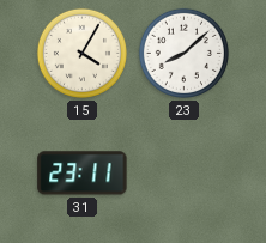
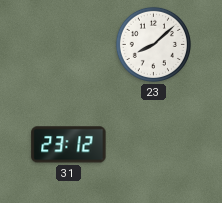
15: 4:05 -> none (81, 53)
31: 23:11 -> 23:12 (69, 145)
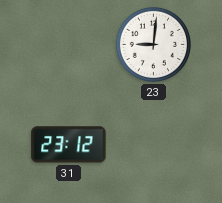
23: 8:08 -> 9:01 (153, 44)
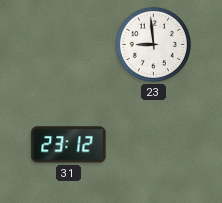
23: 9:01 -> 8:59 (153, 44)
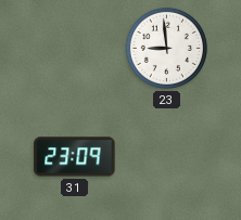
31: 23:12 -> 23:09 (75, 157)
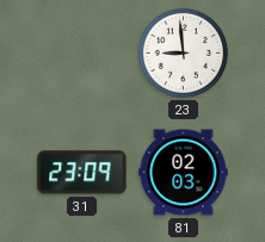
81: none -> 02:03 (184, 173)
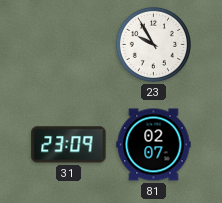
23: 8:59 -> 9:55 (153, 44)
81: 02:03 -> 02:07 (154, 145)
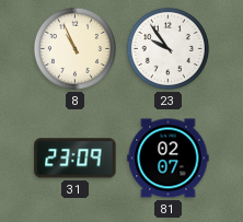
8: none -> 10:56 (74, 48)
23: 9:55 -> 9:54 (167, 48)
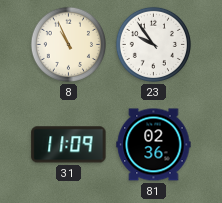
31: 23:09 -> 11:09 (69, 145)
81: 02:07 -> 02:36 (154, 145)
